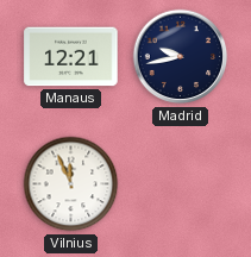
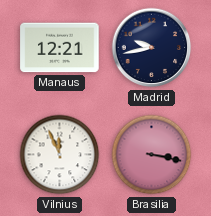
Brasilia: none -> 3:17 (152, 155)
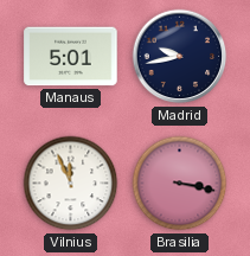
Manaus: 12:21 -> 5:01 (71, 57)
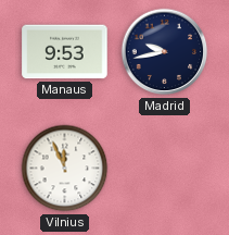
Manaus: 5:01 -> 9:53 (65, 52)
Brasilia: 3:17 -> none (180, 184)
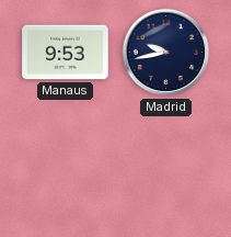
Vilnius: 11:56 -> none (65, 169)
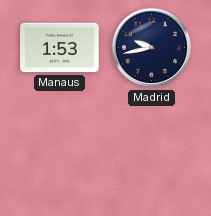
Manaus: 9:53 -> 1:53 (60, 48)
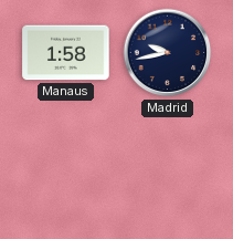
Manaus: 1:53 -> 1:58 (66, 53)
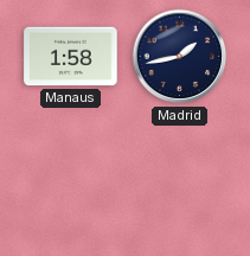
Madrid: 9:43 -> 1:43 (180, 57)
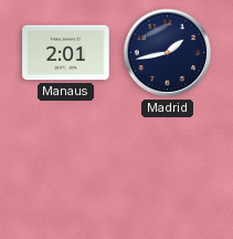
Manaus: 1:58 -> 2:01 (66, 53)
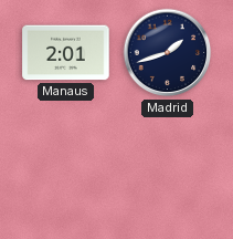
Madrid: 1:43 -> 1:42 (168, 53)
